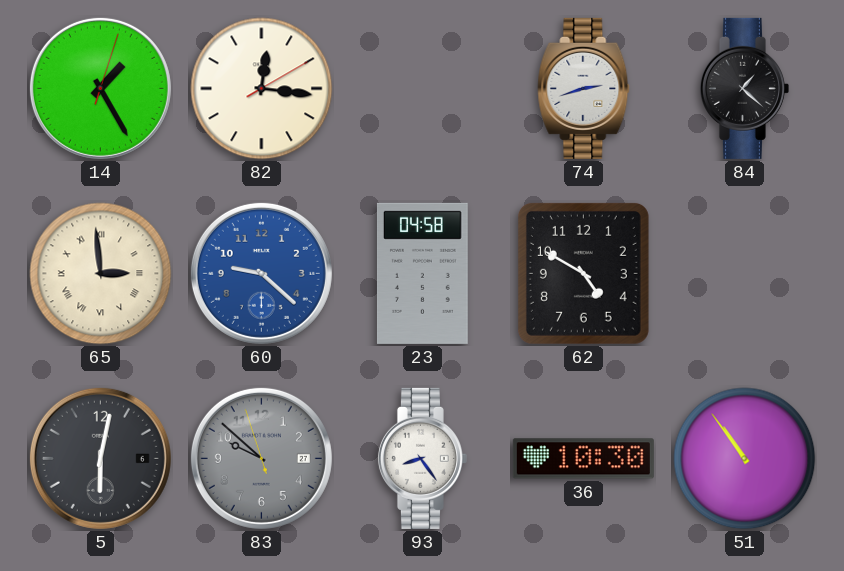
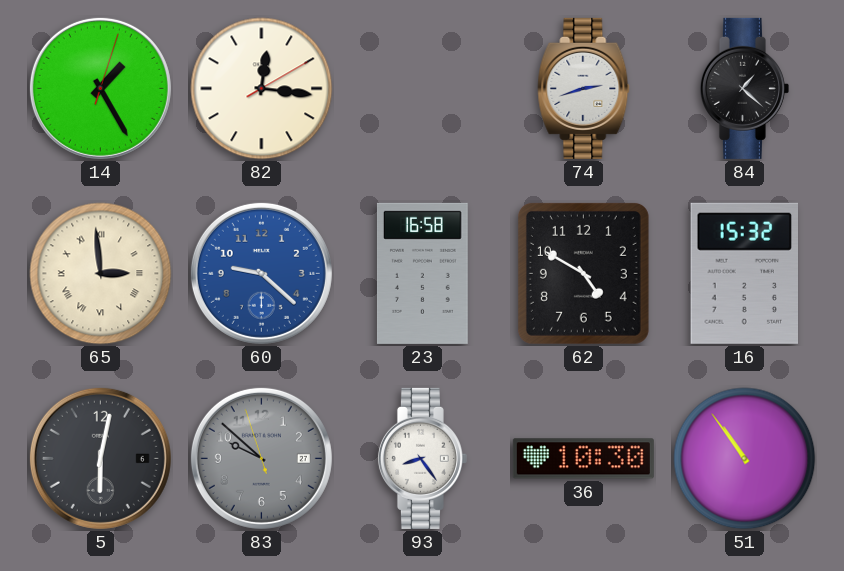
23: 04:58 -> 16:58 (422, 273)
16: none -> 15:32 (744, 273)
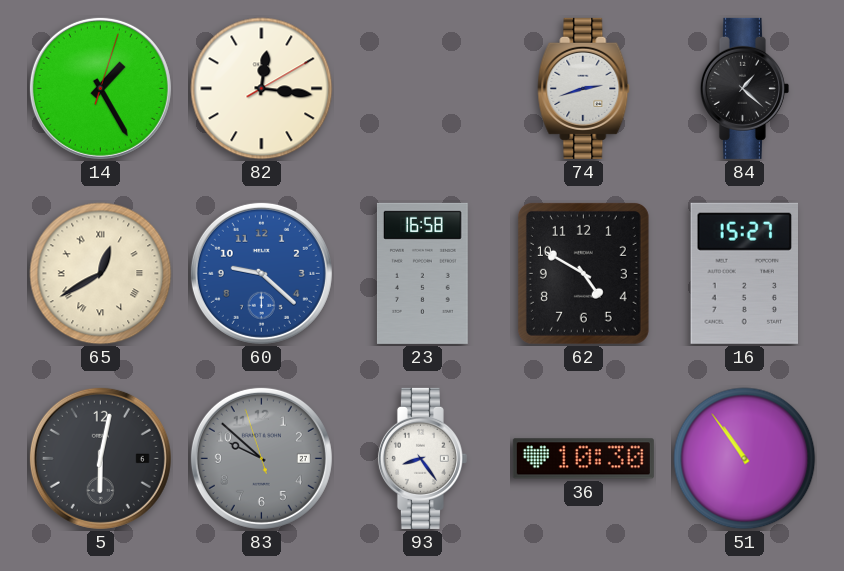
65: 2:59 -> 12:40 (101, 274)
16: 15:32 -> 15:27 (744, 273)
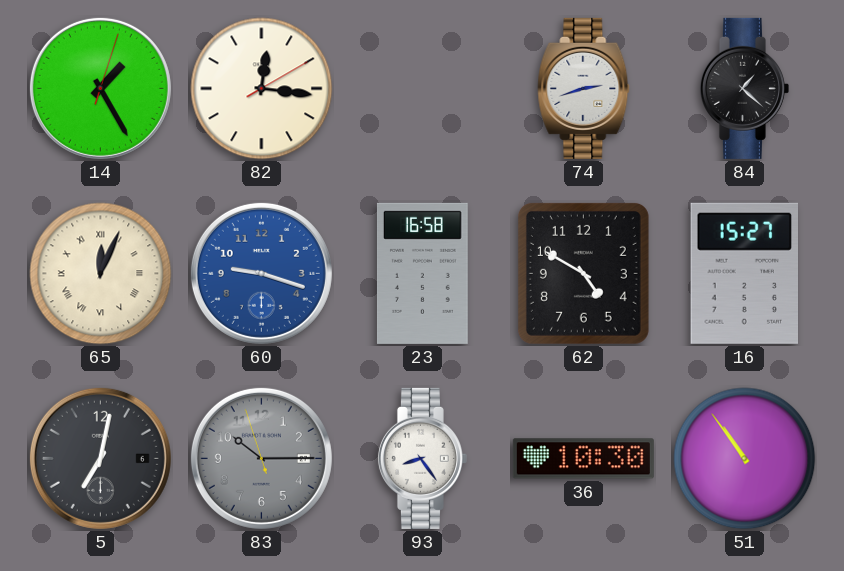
65: 12:40 -> 12:04 (101, 274)
60: 9:22 -> 9:18 (261, 273)
5: 6:02 -> 7:02 (100, 458)
83: 9:51 -> 10:14 (261, 458)
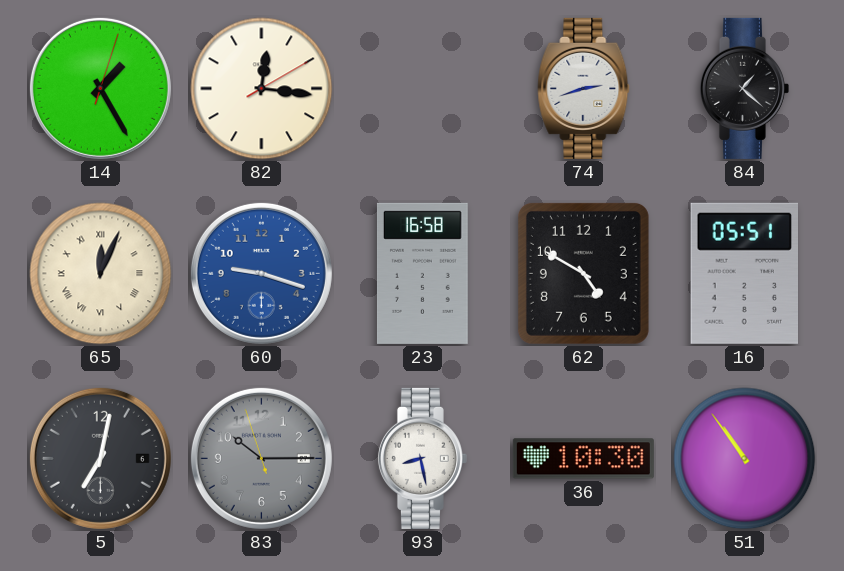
16: 15:27 -> 05:51 (744, 273)
93: 8:24 -> 8:28 (422, 458)
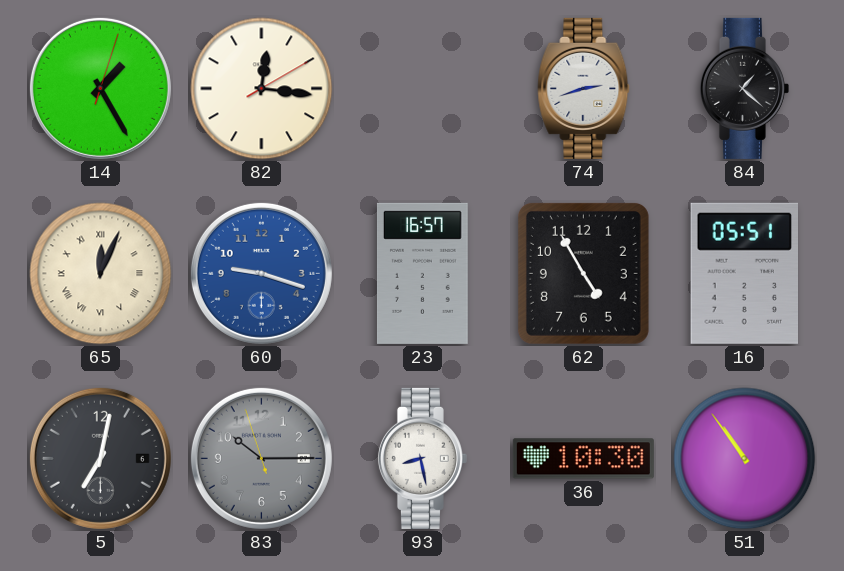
23: 16:58 -> 16:57 (422, 273)
62: 4:50 -> 4:55 (583, 273)
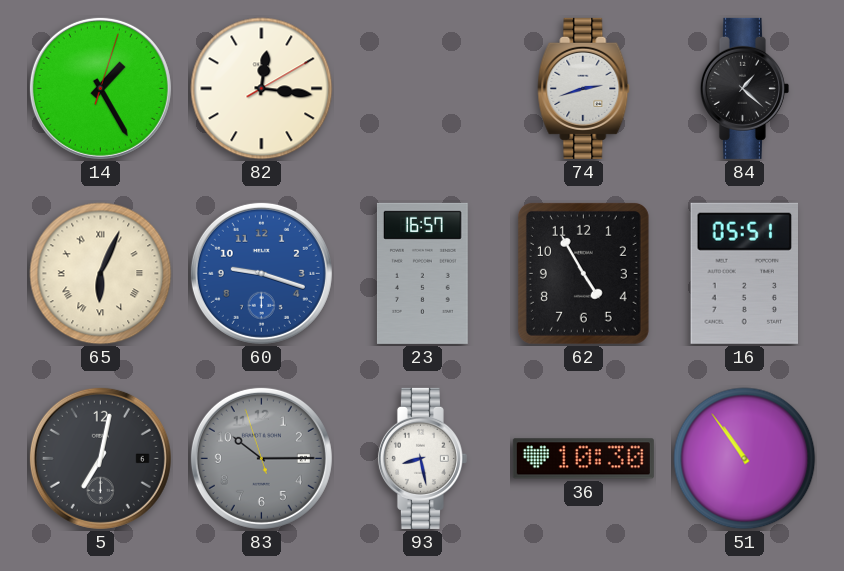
65: 12:04 -> 6:04 (101, 274)
